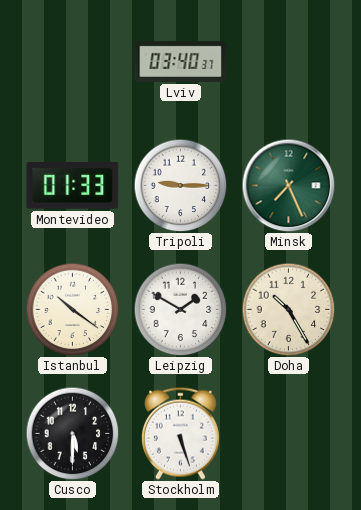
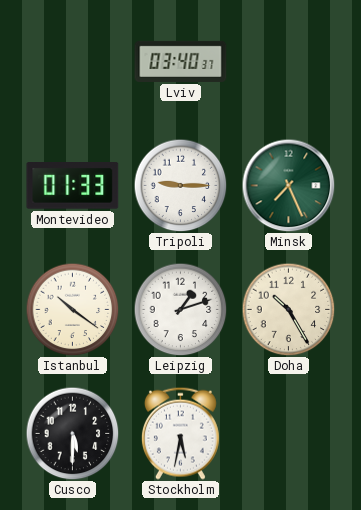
Leipzig: 1:50 -> 1:12 (180, 309)
Stockholm: 5:27 -> 5:32 (180, 433)
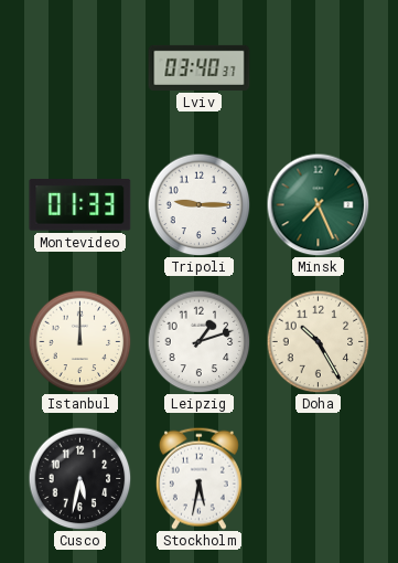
Istanbul: 10:21 -> 12:00 (79, 341)
Cusco: 5:30 -> 5:32 (79, 478)
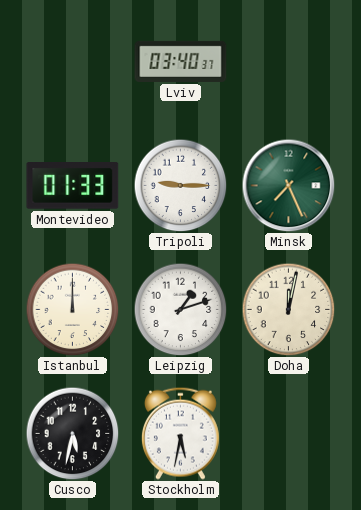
Doha: 10:25 -> 12:02 (288, 309)
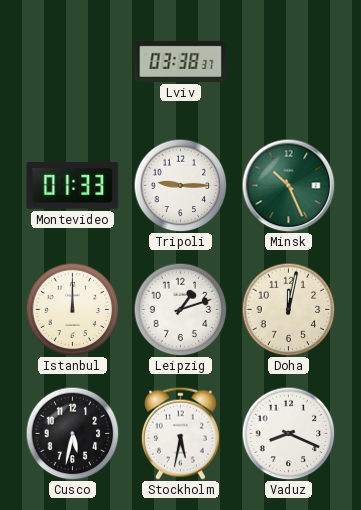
Lviv: 03:40 -> 03:38 (181, 61)
Minsk: 7:26 -> 10:26 (288, 185)
Vaduz: none -> 8:19 (288, 433)
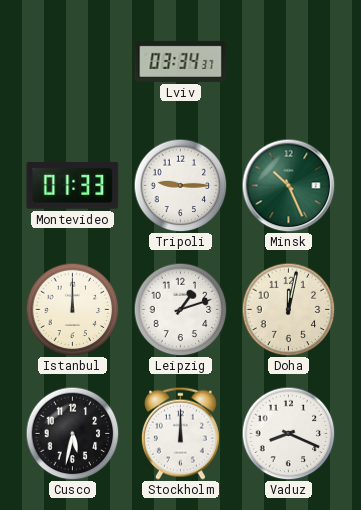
Lviv: 03:38 -> 03:34 (181, 61)
Stockholm: 5:32 -> 12:00 (180, 433)
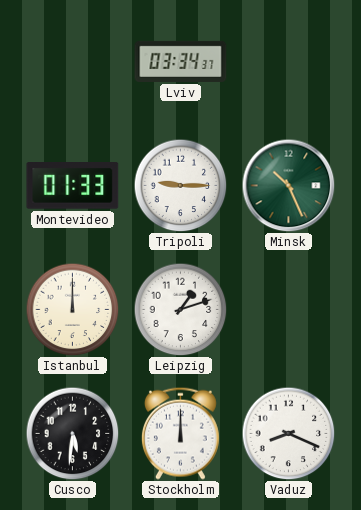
Doha: 12:02 -> none (288, 309)
Cusco: 5:32 -> 5:31 (72, 433)
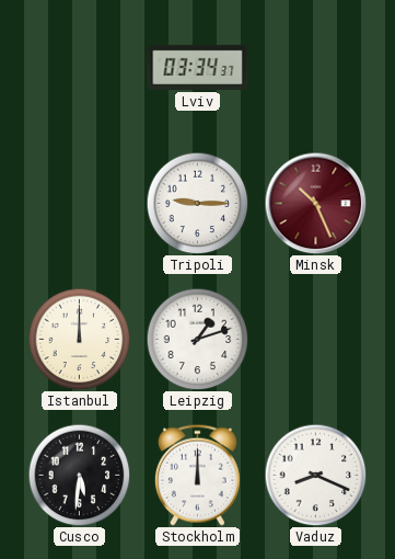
Montevideo: 01:33 -> none (73, 186)
Minsk dial: green -> burgundy (315, 203)
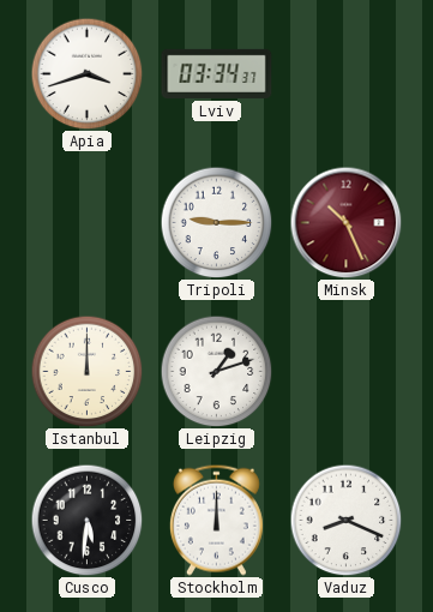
Apia: none -> 3:42 (86, 73)
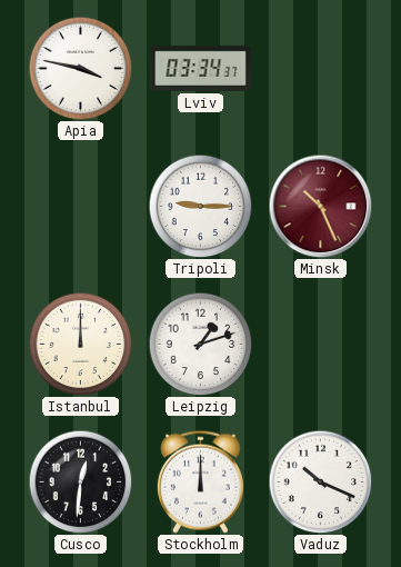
Apia: 3:42 -> 3:47 (80, 68)
Cusco: 5:31 -> 12:31 (80, 481)
Vaduz: 8:19 -> 10:19 (320, 481)
